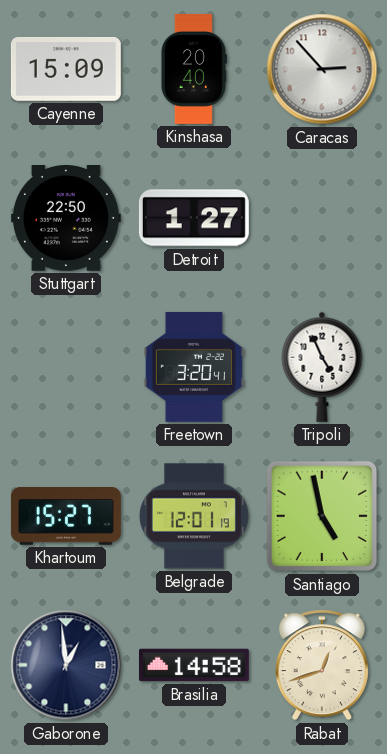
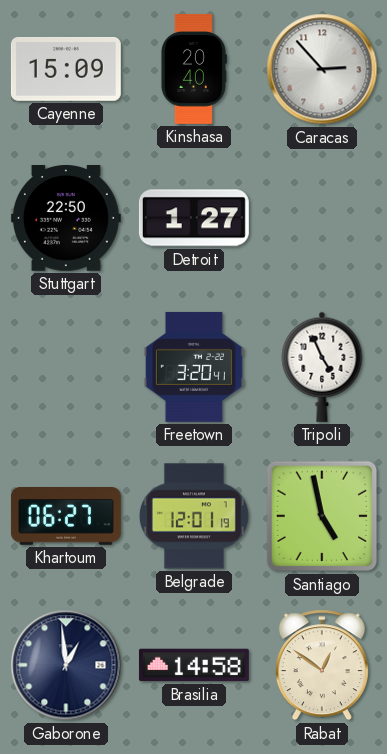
Khartoum: 15:27 -> 06:27 (66, 517)
Rabat: 12:42 -> 12:51 (322, 665)
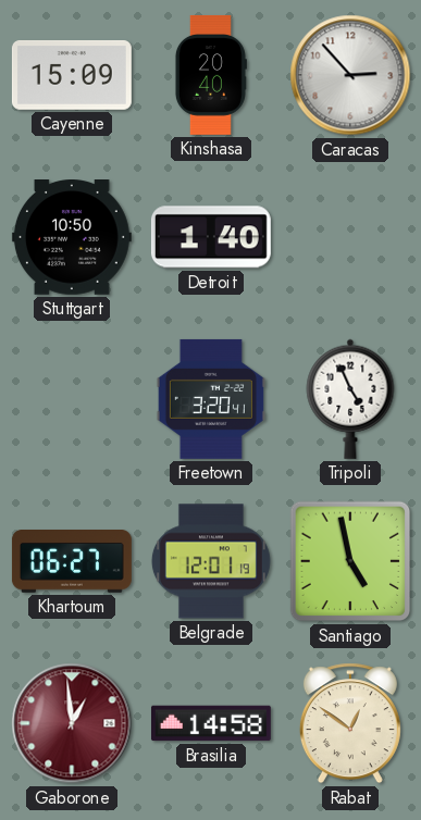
Stuttgart: 22:50 -> 10:50 (72, 238)
Detroit: 1:27 -> 1:40 (211, 237)
Gaborone dial: navy -> burgundy (72, 723)
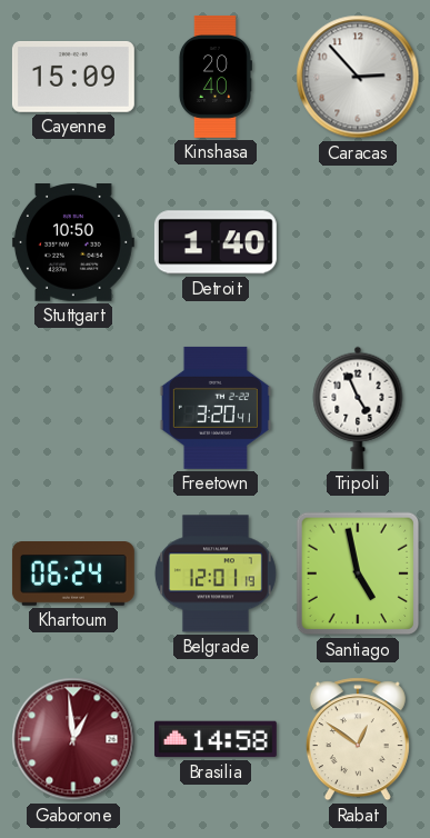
Khartoum: 06:27 -> 06:24 (73, 575)
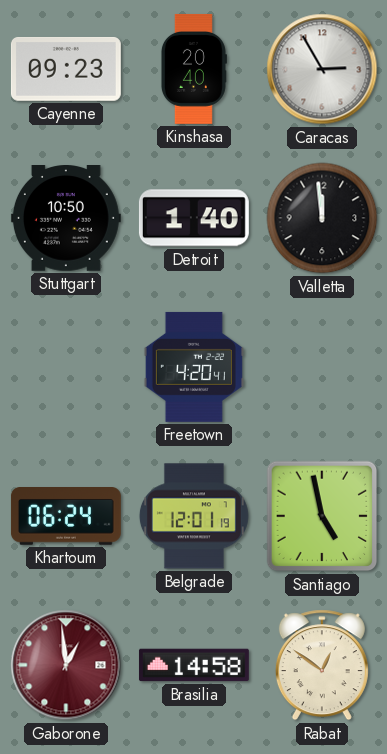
Cayenne: 15:09 -> 09:23 (66, 69)
Caracas: 2:53 -> 2:55 (322, 69)
Valletta: none -> 11:59 (322, 218)
Freetown: 3:20 -> 4:20 (194, 367)
Tripoli: 4:56 -> none (358, 408)
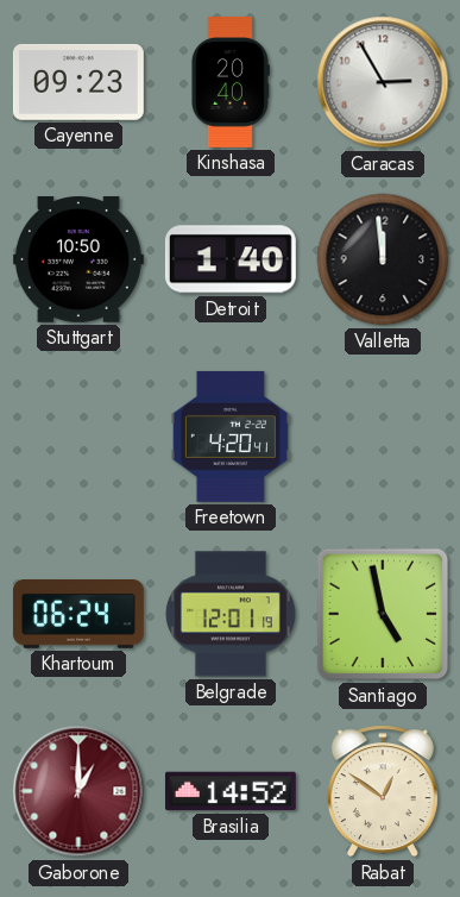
Gaborone: 12:59 -> 1:00 (78, 791)
Brasilia: 14:58 -> 14:52 (231, 791)
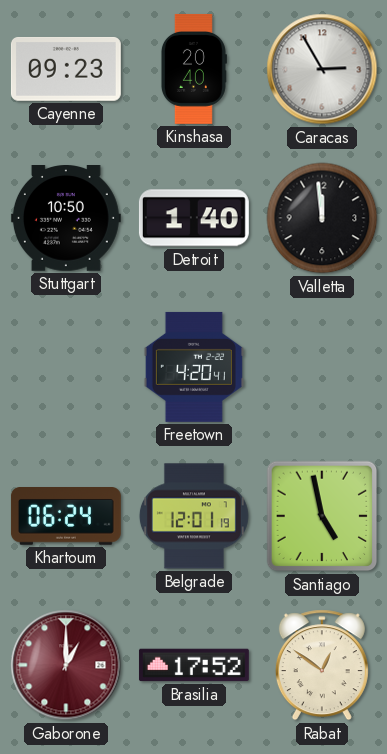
Brasilia: 14:52 -> 17:52 (194, 665)
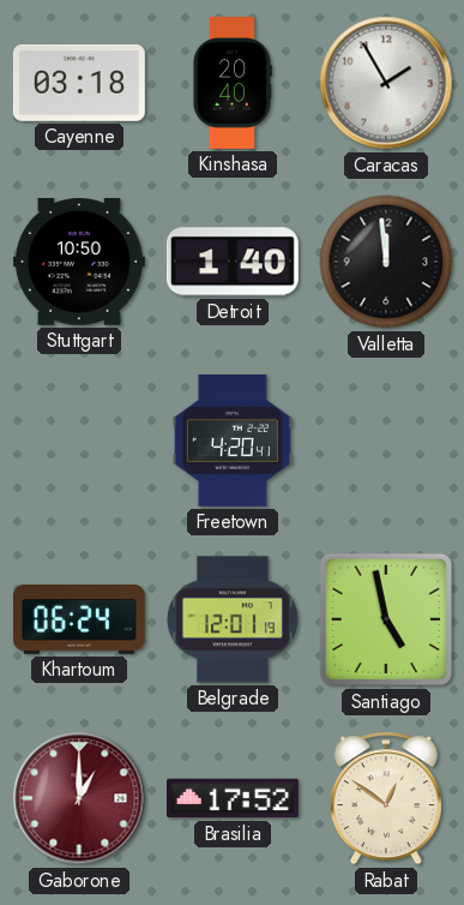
Cayenne: 09:23 -> 03:18 (79, 83)
Caracas: 2:55 -> 1:55 (386, 83)
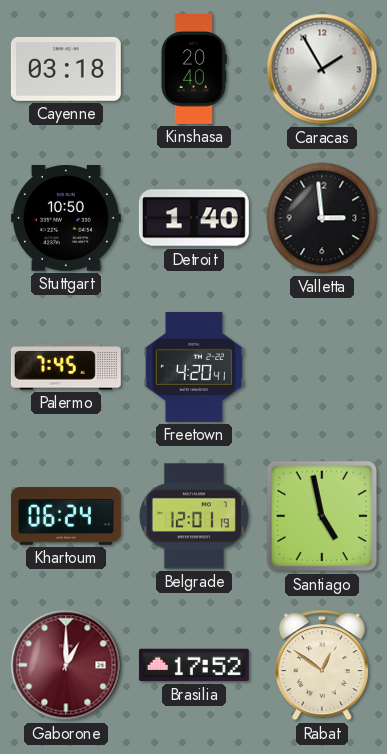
Valletta: 11:59 -> 2:59 (322, 218)
Palermo: none -> 7:45 (66, 367)
